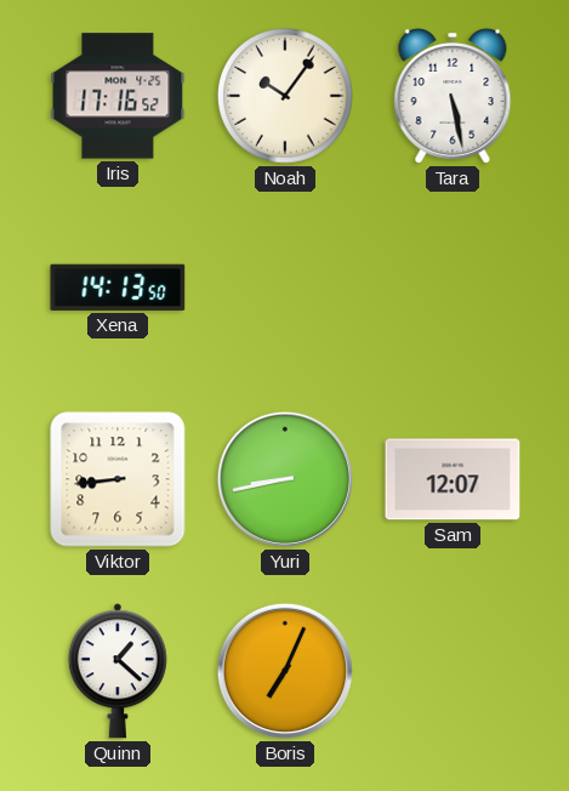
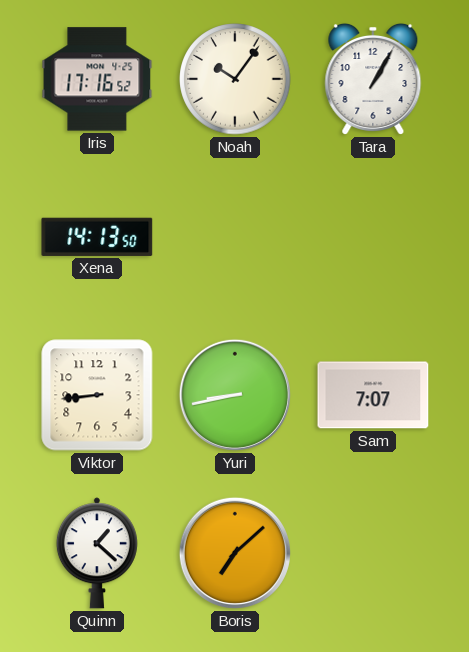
Tara: 5:28 -> 1:05 (373, 79)
Sam: 12:07 -> 7:07 (373, 395)
Boris: 7:04 -> 7:08 (235, 553)
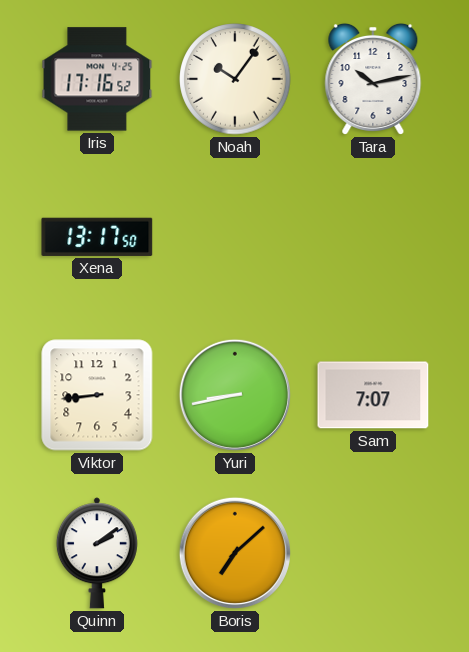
Tara: 1:05 -> 10:13 (373, 79)
Xena: 14:13 -> 13:17 (97, 237)
Quinn: 1:22 -> 2:09 (97, 553)
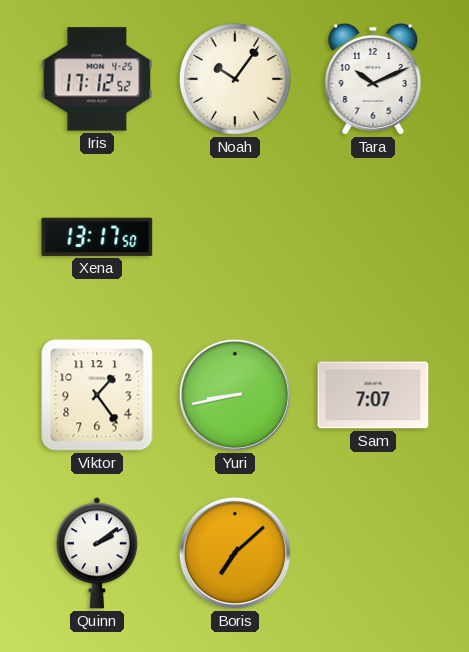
Iris: 17:16 -> 17:12 (97, 79)
Tara: 10:13 -> 10:11 (373, 79)
Viktor: 8:44 -> 1:24 (97, 395)
